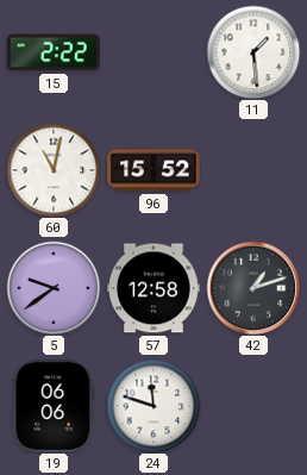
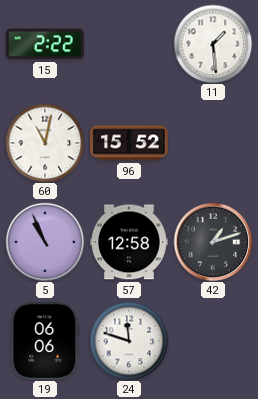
5: 9:39 -> 10:56 (45, 242)
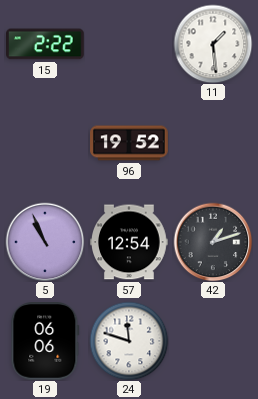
60: 11:02 -> none (45, 143)
96: 15:52 -> 19:52 (129, 143)
57: 12:58 -> 12:54 (130, 242)
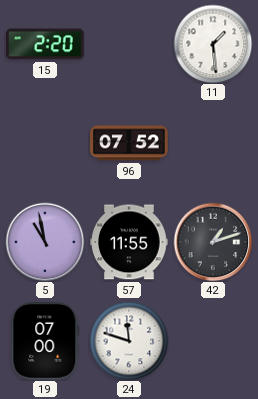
15: 2:22 -> 2:20 (46, 44)
96: 19:52 -> 07:52 (129, 143)
5: 10:56 -> 10:58 (45, 242)
57: 12:54 -> 11:55 (130, 242)
19: 06:06 -> 07:00 (45, 342)
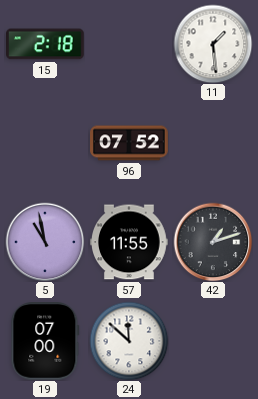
15: 2:20 -> 2:18 (46, 44)
24: 11:48 -> 11:52 (129, 341)
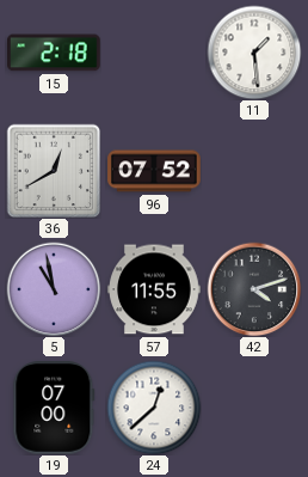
36: none -> 12:40 (54, 171)
42: 1:12 -> 4:12 (254, 289)
24: 11:52 -> 12:38 (154, 408)
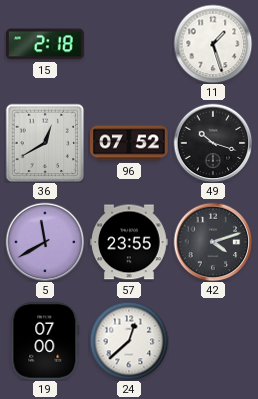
11: 1:29 -> 1:27 (213, 44)
49: none -> 10:18 (213, 143)
5: 10:58 -> 11:40 (45, 242)
57: 11:55 -> 23:55 (130, 242)
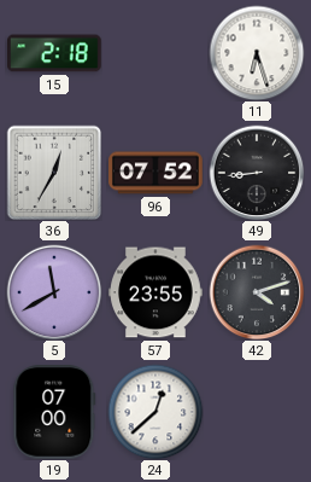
11: 1:27 -> 6:27 (257, 53)
36: 12:40 -> 12:35 (54, 173)
49: 10:18 -> 8:44 (257, 173)
